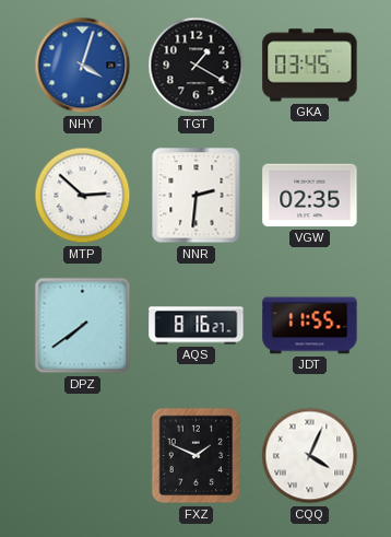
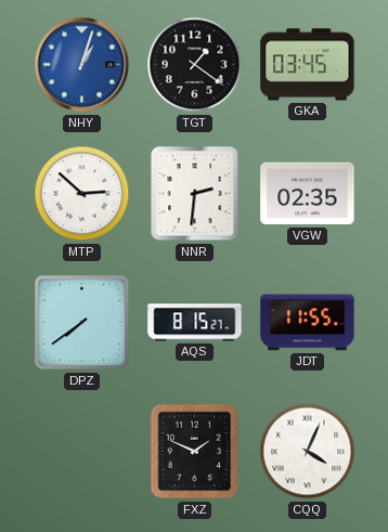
NHY: 4:03 -> 1:03 (82, 65)
TGT: 1:20 -> 1:21 (195, 65)
AQS: 8:16 -> 8:15 (195, 323)
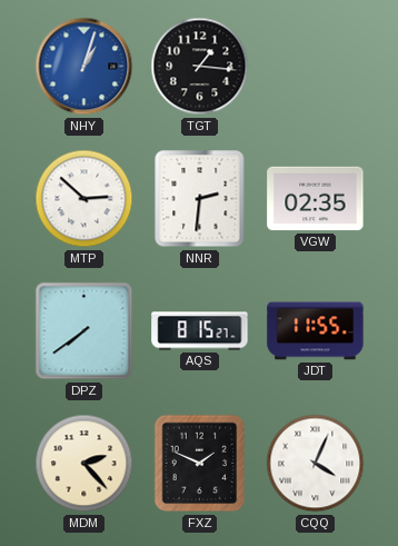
TGT: 1:21 -> 1:16 (200, 67)
GKA: 03:45 -> none (308, 65)
MDM: none -> 2:23 (84, 464)
